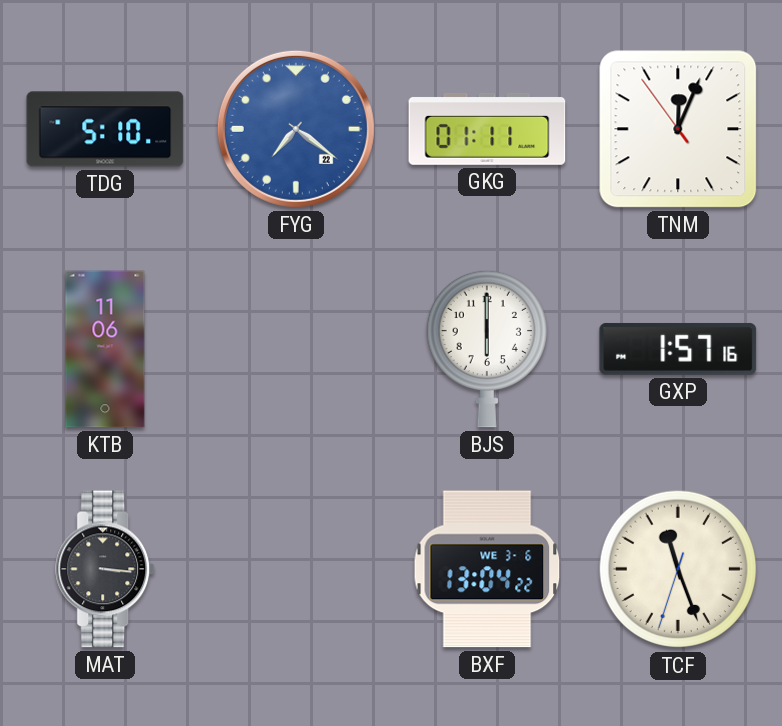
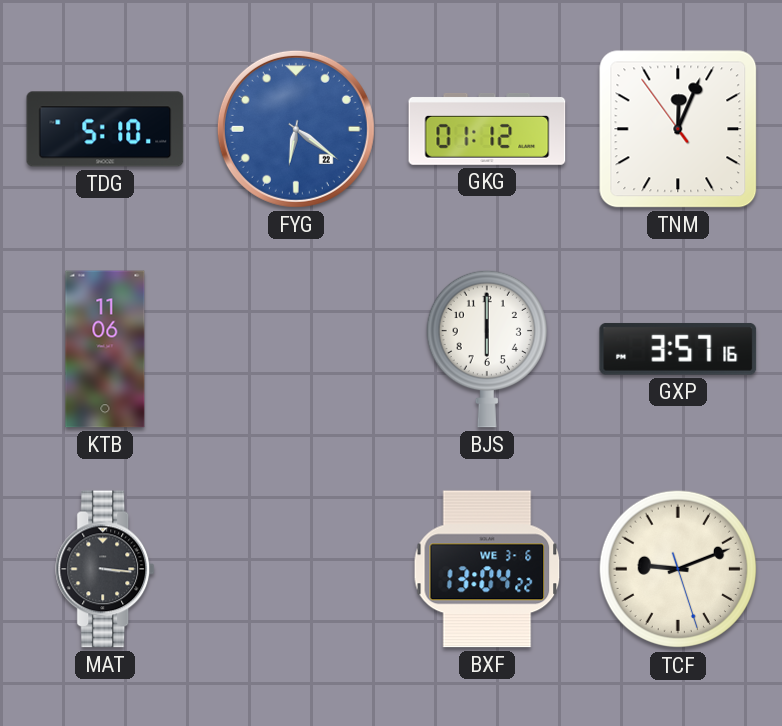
FYG: 7:21 -> 6:21 (296, 129)
GKG: 01:11 -> 01:12 (487, 129)
GXP: 1:57 -> 3:57 (678, 349)
TCF: 11:26 -> 9:11 (678, 569)
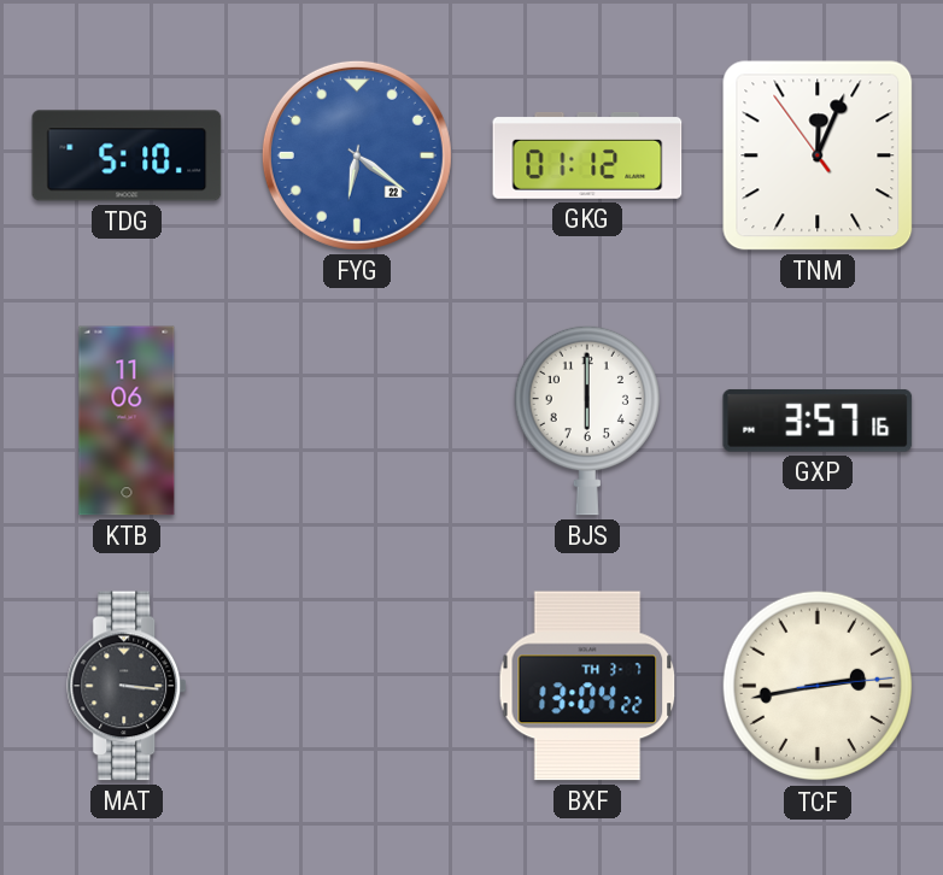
BXF date: WE 3-6 -> TH 3-7 (587, 686)
TCF: 9:11 -> 2:43 (818, 686)
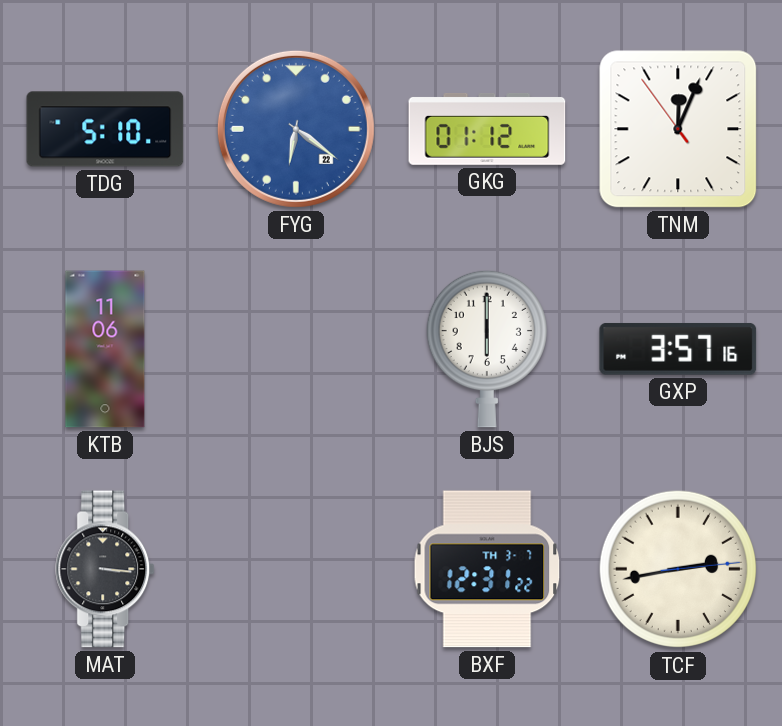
BXF: 13:04 -> 12:31 (487, 569)
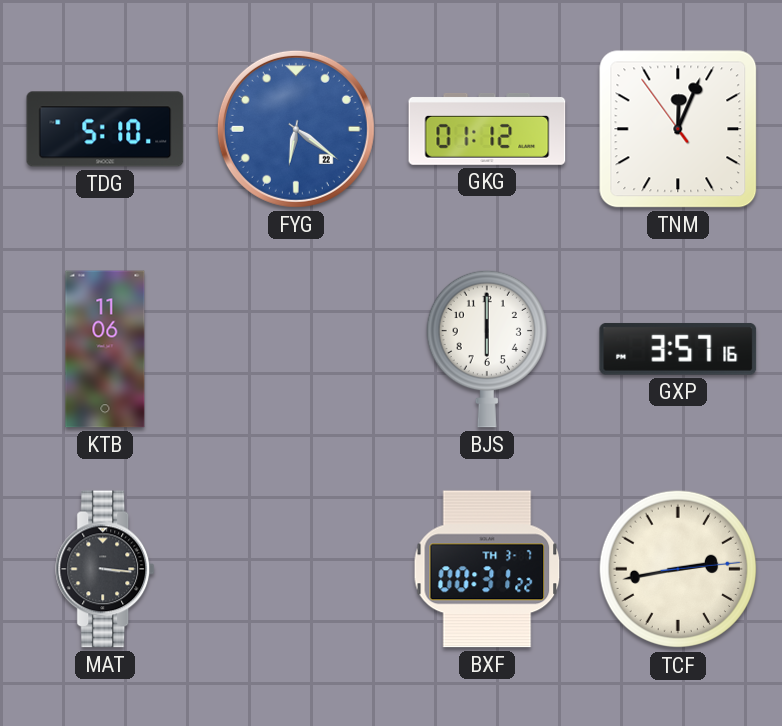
BXF: 12:31 -> 00:31 (487, 569)
